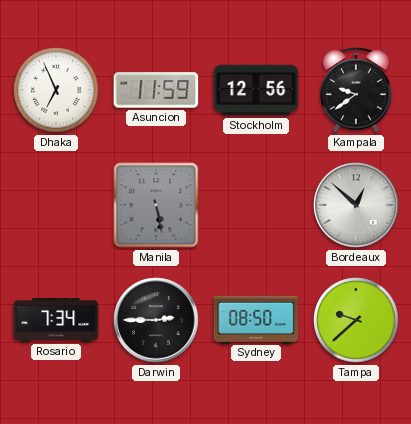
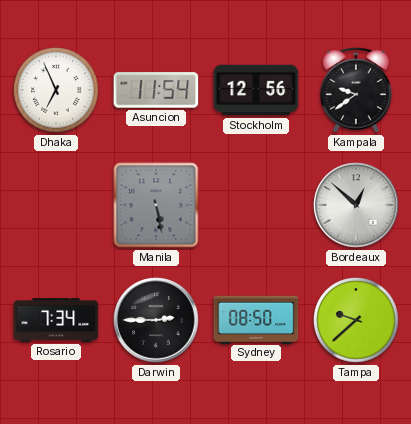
Asuncion: 11:59 -> 11:54 (156, 90)
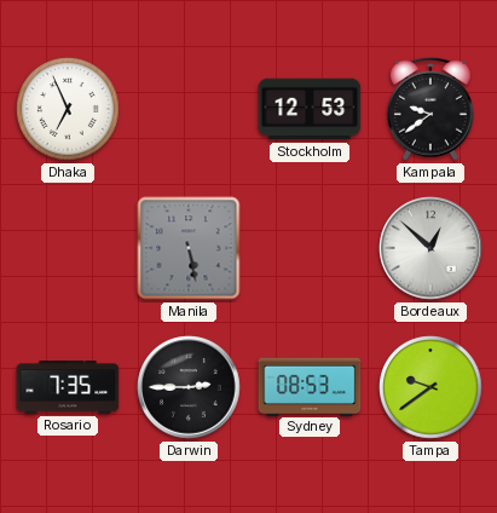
Asuncion: 11:54 -> none (156, 90)
Stockholm: 12:56 -> 12:53 (310, 109)
Rosario: 7:34 -> 7:35 (68, 387)
Sydney: 08:50 -> 08:53 (310, 386)
Tampa: 9:38 -> 9:39 (432, 388)
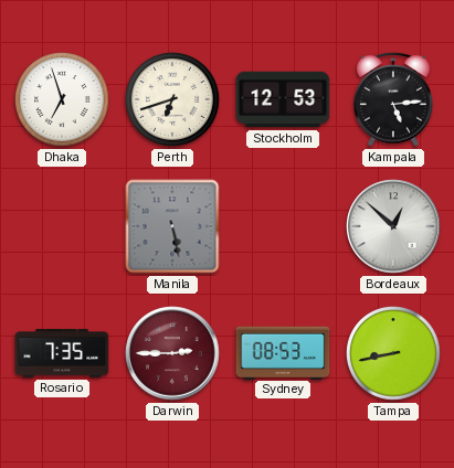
Dhaka: 6:56 -> 6:57 (63, 100)
Perth: none -> 6:42 (173, 100)
Kampala: 9:39 -> 5:14 (394, 99)
Darwin dial: black -> burgundy (172, 353)
Tampa: 9:39 -> 8:43 (394, 354)
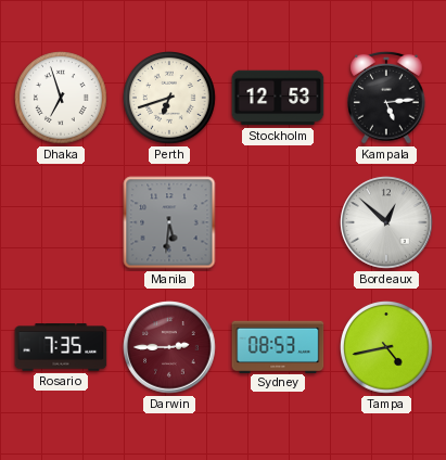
Manila: 5:28 -> 5:31 (169, 222)
Tampa: 8:43 -> 4:43 (387, 348)
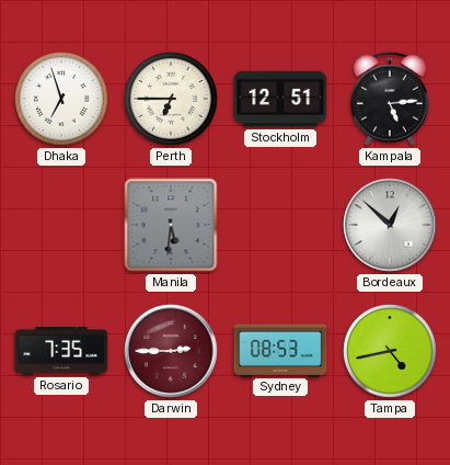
Perth: 6:42 -> 6:45 (172, 100)
Stockholm: 12:53 -> 12:51 (280, 99)
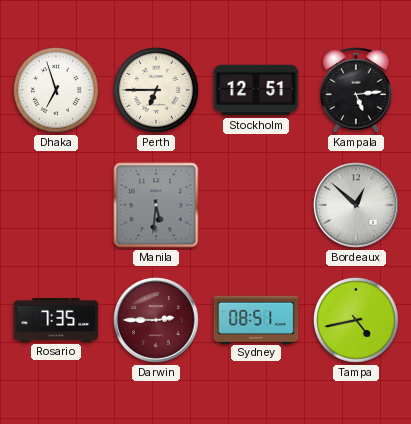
Sydney: 08:53 -> 08:51 (256, 319)
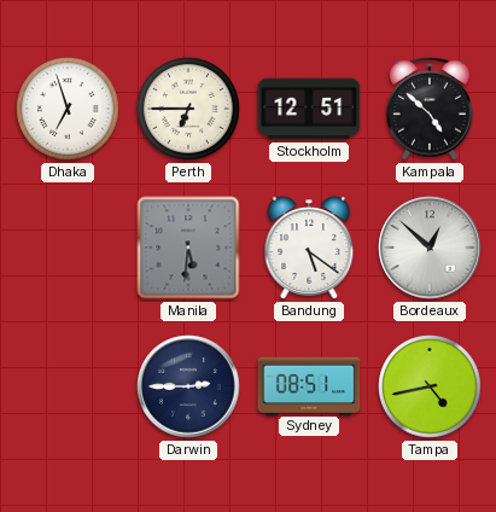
Kampala: 5:14 -> 4:52 (431, 109)
Bandung: none -> 5:21 (309, 248)
Rosario: 7:35 -> none (56, 320)
Darwin dial: burgundy -> navy (188, 386)
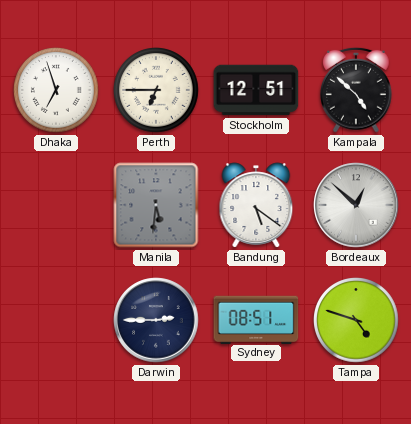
Tampa: 4:43 -> 4:48 (357, 321)
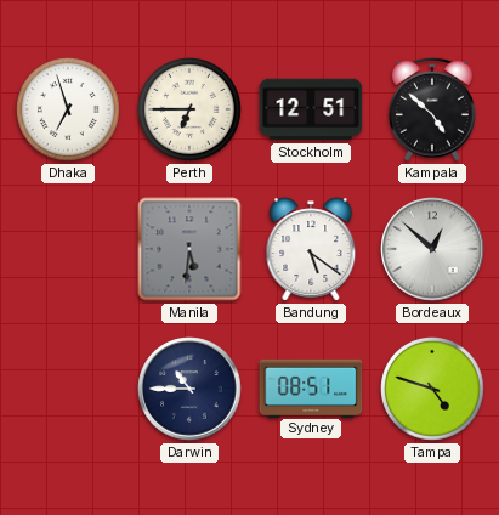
Darwin: 2:45 -> 10:45 (189, 389)
